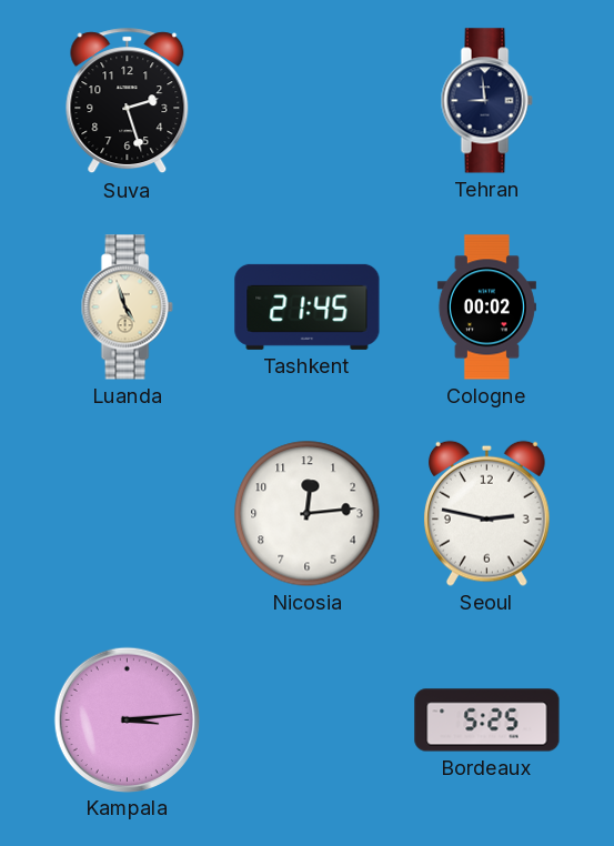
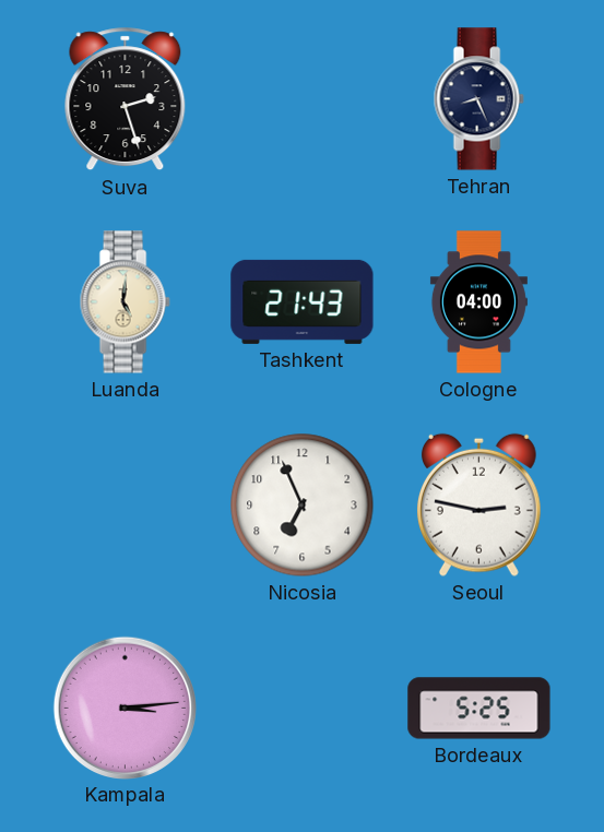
Tehran: 8:59 -> 8:26 (478, 99)
Luanda: 4:57 -> 5:01 (125, 302)
Tashkent: 21:45 -> 21:43 (303, 301)
Cologne: 00:02 -> 04:00 (478, 302)
Nicosia: 12:14 -> 6:56 (303, 506)
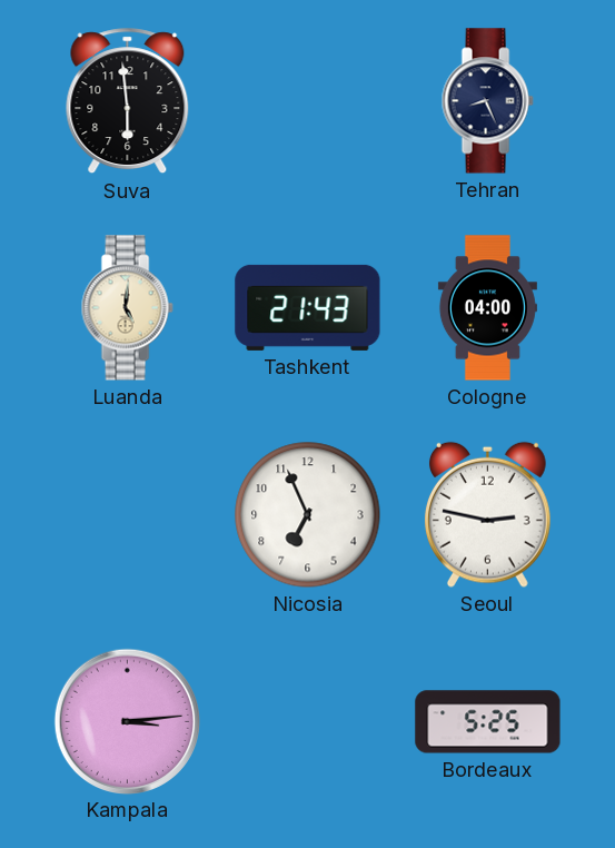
Suva: 2:27 -> 5:59 (128, 101)
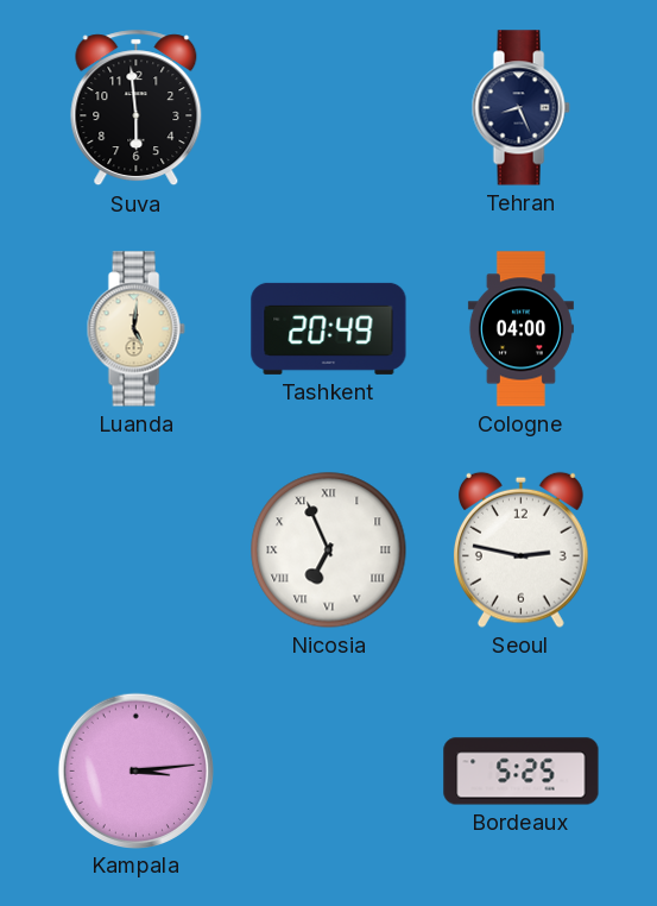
Tashkent: 21:43 -> 20:49 (329, 328)
Nicosia numerals: Arabic -> Roman (329, 550)
